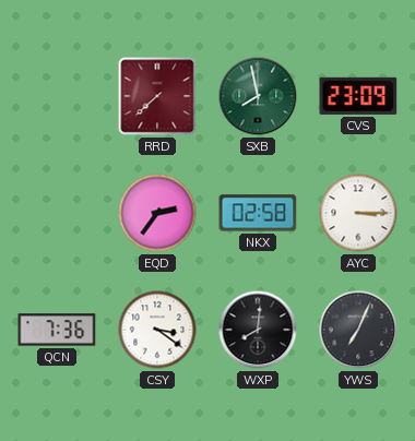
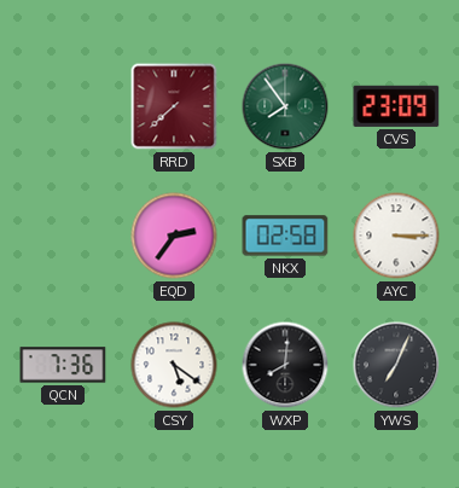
SXB: 7:58 -> 7:54 (285, 106)
CSY: 3:21 -> 5:21 (174, 365)
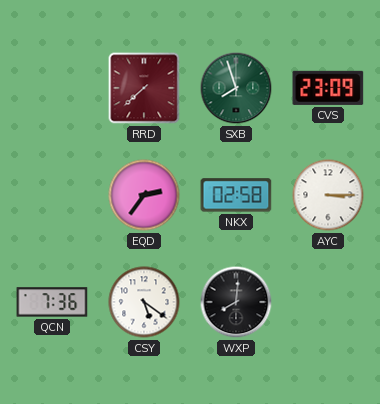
SXB: 7:54 -> 7:57 (236, 88)
YWS: 7:04 -> none (396, 365)
